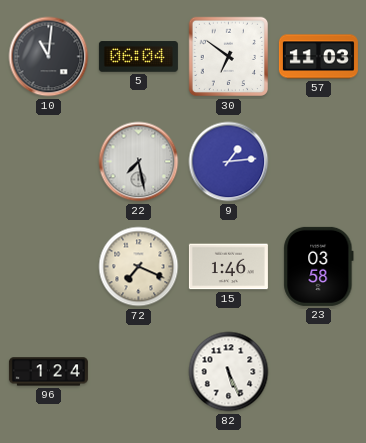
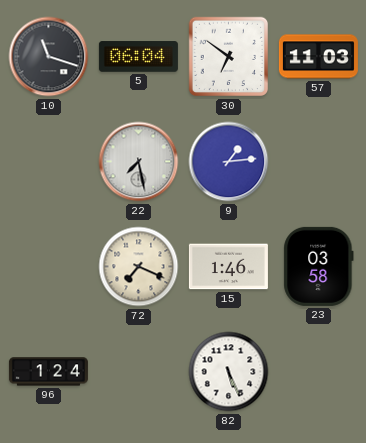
10: 11:01 -> 11:18 (49, 57)
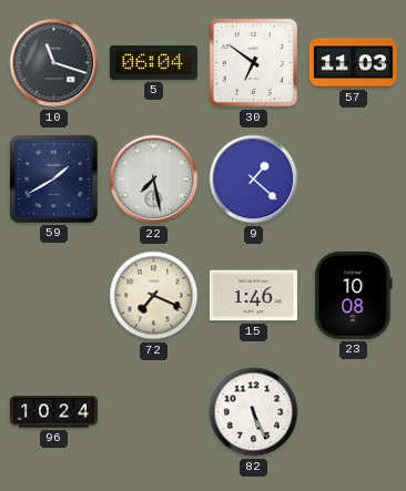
59: none -> 1:40 (53, 178)
9: 1:14 -> 1:22 (254, 180)
23: 03:58 -> 10:08 (354, 295)
96: 1:24 -> 10:24 (53, 412)
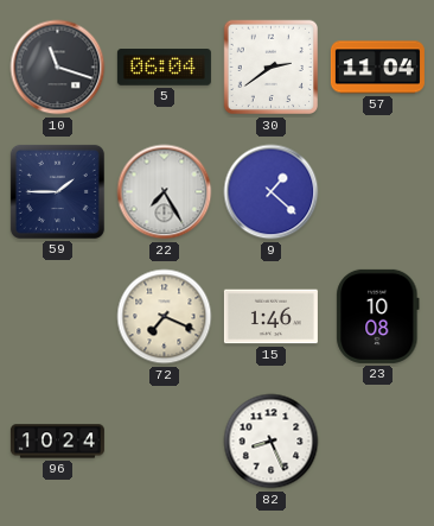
30: 6:51 -> 2:39 (272, 68)
57: 11:03 -> 11:04 (377, 68)
59: 1:40 -> 1:45 (57, 191)
22: 7:28 -> 7:25 (165, 192)
82: 5:26 -> 8:26 (272, 442)
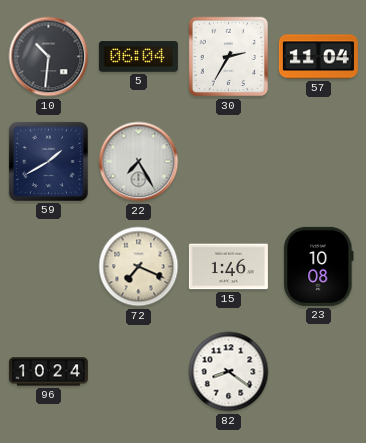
10: 11:18 -> 10:31 (49, 57)
30: 2:39 -> 2:35 (229, 57)
59: 1:45 -> 1:40 (48, 161)
9: 1:22 -> none (272, 192)
82: 8:26 -> 8:21 (229, 372)
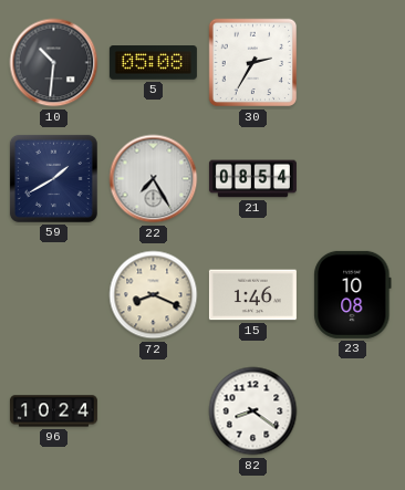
5: 06:04 -> 05:08 (153, 63)
57: 11:04 -> none (318, 57)
21: none -> 08:54 (252, 179)
72: 7:19 -> 8:19 (154, 295)
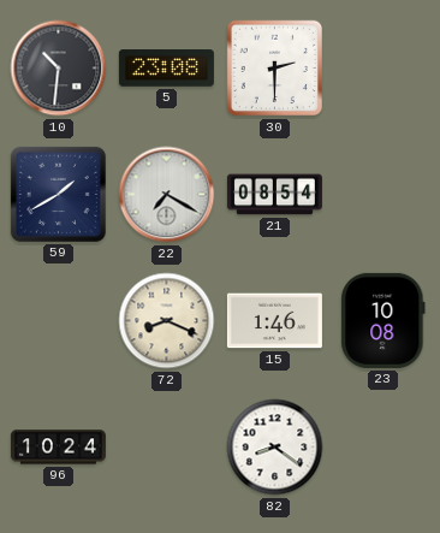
5: 05:08 -> 23:08 (166, 69)
30: 2:35 -> 2:30 (275, 69)
22: 7:25 -> 7:20 (167, 195)
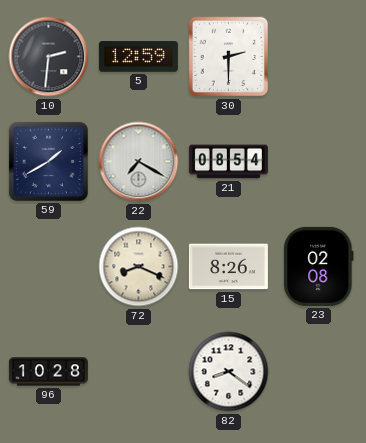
10: 10:31 -> 2:31 (49, 57)
5: 23:08 -> 12:59 (138, 57)
15: 1:46 -> 8:26 (228, 267)
23: 10:08 -> 02:08 (319, 266)
96: 10:24 -> 10:28 (48, 372)
